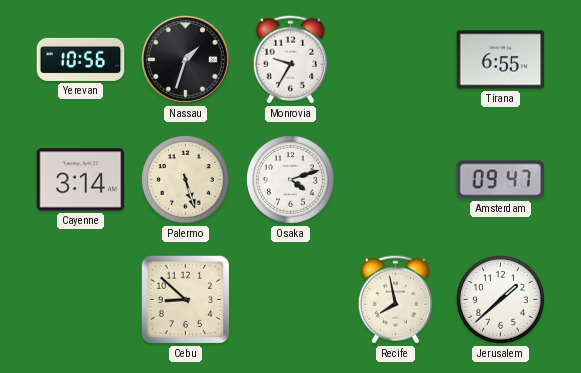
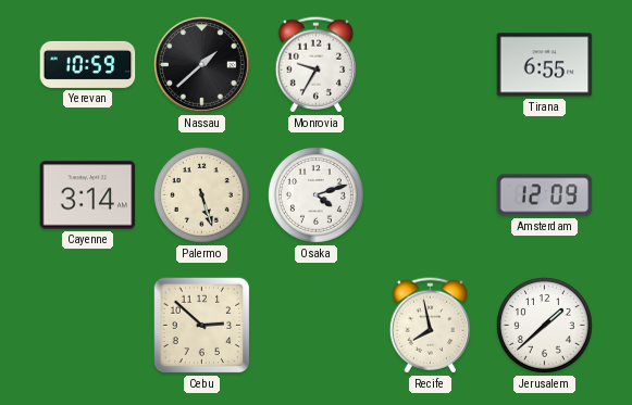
Yerevan: 10:56 -> 10:59 (88, 64)
Nassau: 1:33 -> 1:38 (202, 65)
Amsterdam: 09:47 -> 12:09 (545, 195)
Cebu: 8:52 -> 2:52 (202, 326)
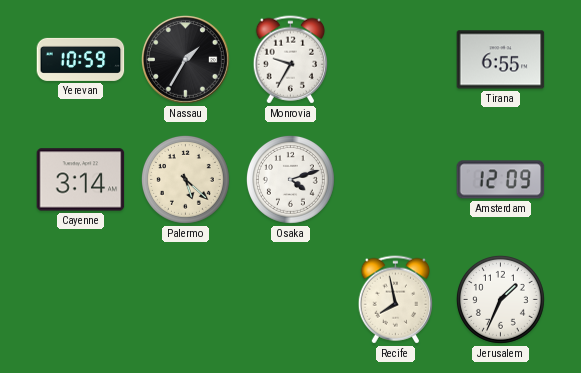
Nassau: 1:38 -> 1:35 (186, 60)
Palermo: 5:27 -> 5:22 (185, 179)
Cebu: 2:52 -> none (202, 326)
Jerusalem: 1:38 -> 1:34 (500, 299)
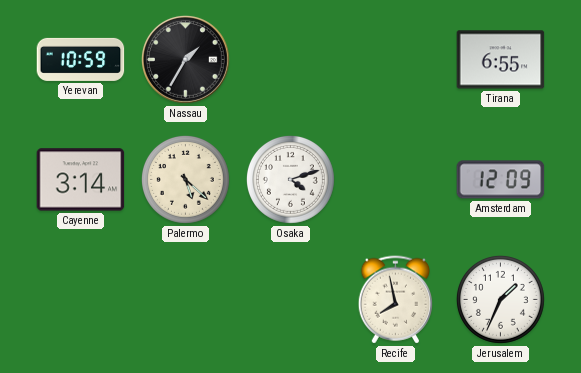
Monrovia: 9:35 -> none (290, 60)
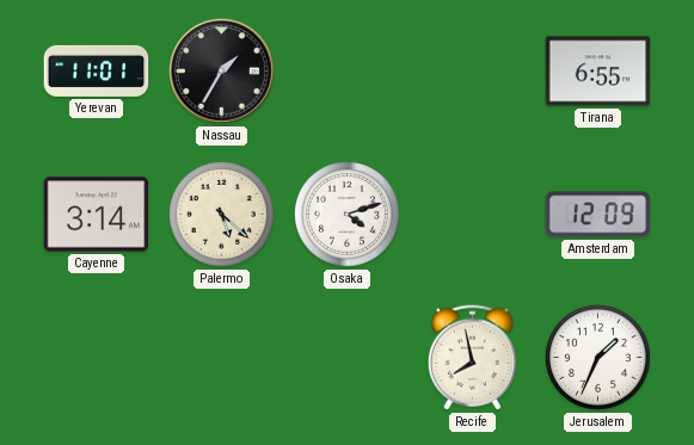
Yerevan: 10:59 -> 11:01 (97, 70)
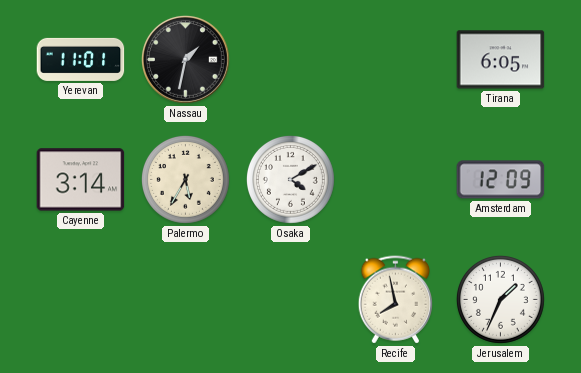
Nassau: 1:35 -> 1:32 (186, 60)
Tirana: 6:55 -> 6:05 (501, 60)
Palermo: 5:22 -> 5:35 (185, 179)
Osaka: 4:12 -> 4:10 (290, 179)
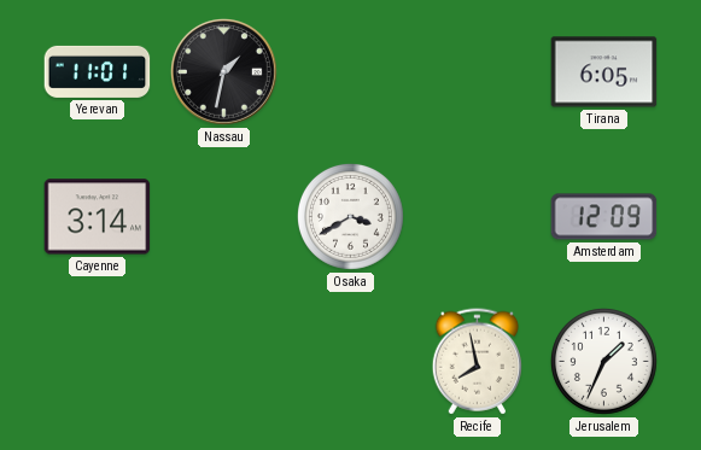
Palermo: 5:35 -> none (185, 179)
Osaka: 4:10 -> 3:40 (350, 216)
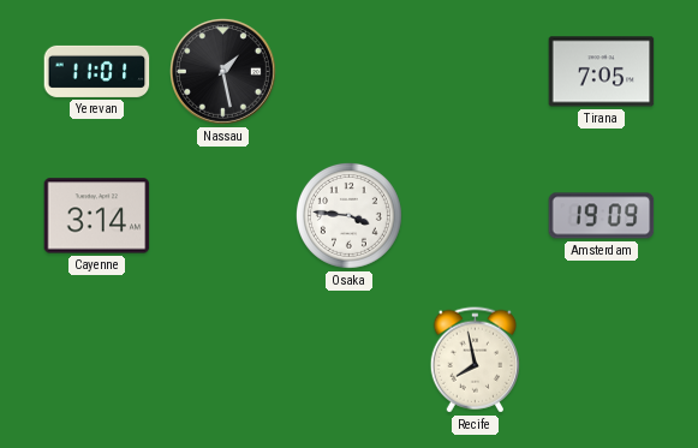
Nassau: 1:32 -> 1:28 (223, 72)
Tirana: 6:05 -> 7:05 (602, 72)
Osaka: 3:40 -> 3:46 (348, 215)
Amsterdam: 12:09 -> 19:09 (602, 216)
Jerusalem: 1:34 -> none (603, 361)
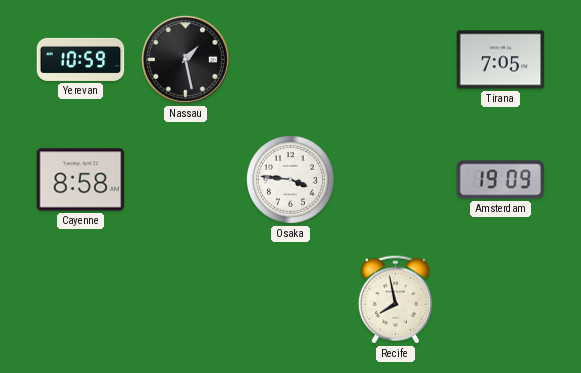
Yerevan: 11:01 -> 10:59 (81, 59)
Cayenne: 3:14 -> 8:58 (81, 180)
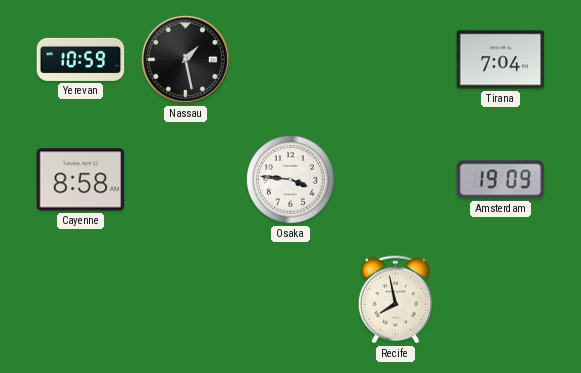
Tirana: 7:05 -> 7:04 (501, 60)
